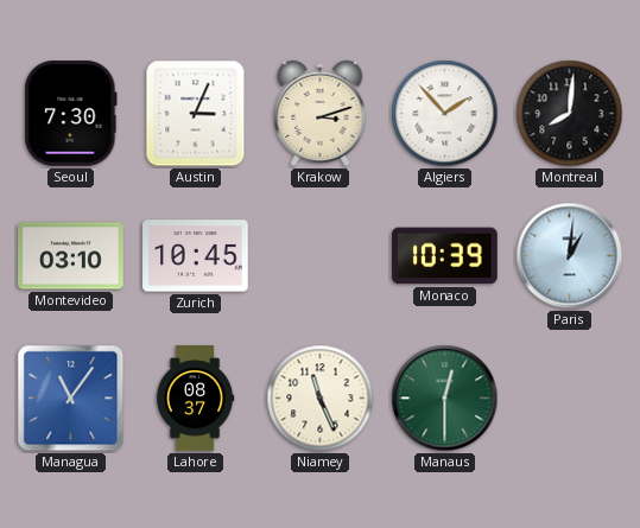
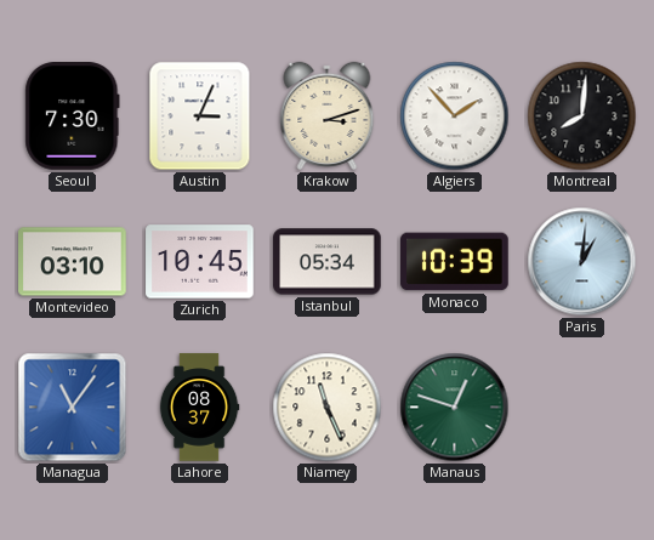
Istanbul: none -> 05:34 (328, 262)
Manaus: 12:30 -> 12:48 (455, 408)
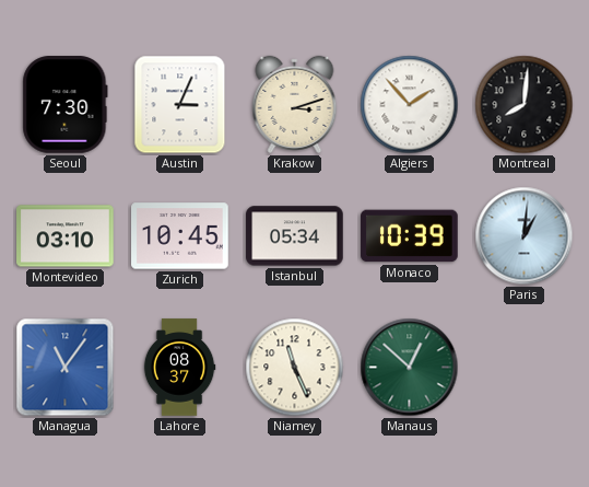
Manaus: 12:48 -> 12:52 (410, 368)
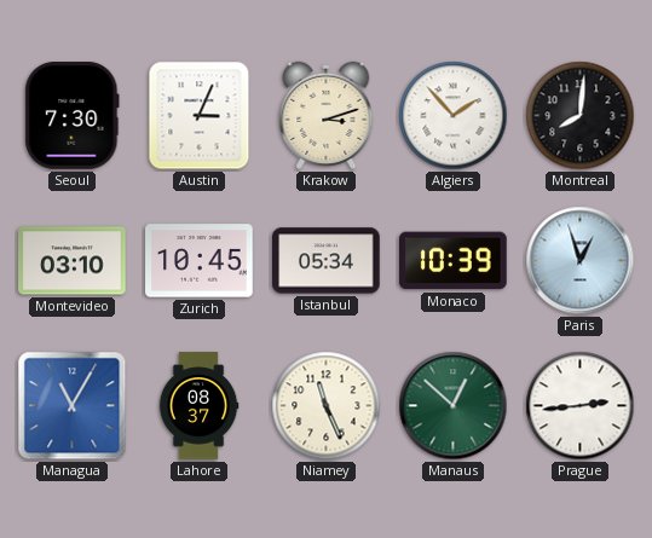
Paris: 1:01 -> 12:57 (581, 261)
Managua: 11:06 -> 11:05 (73, 406)
Prague: none -> 2:44 (581, 406)
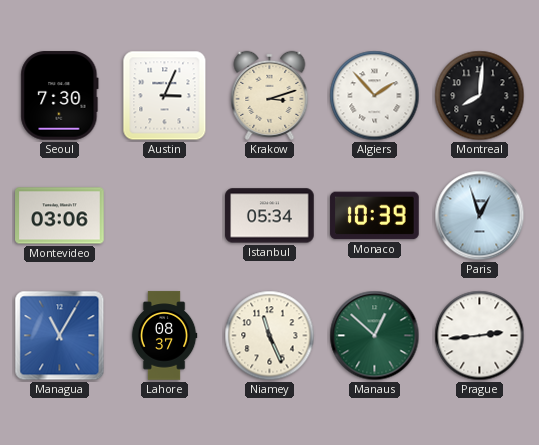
Montevideo: 03:10 -> 03:06 (60, 216)
Zurich: 10:45 -> none (200, 261)
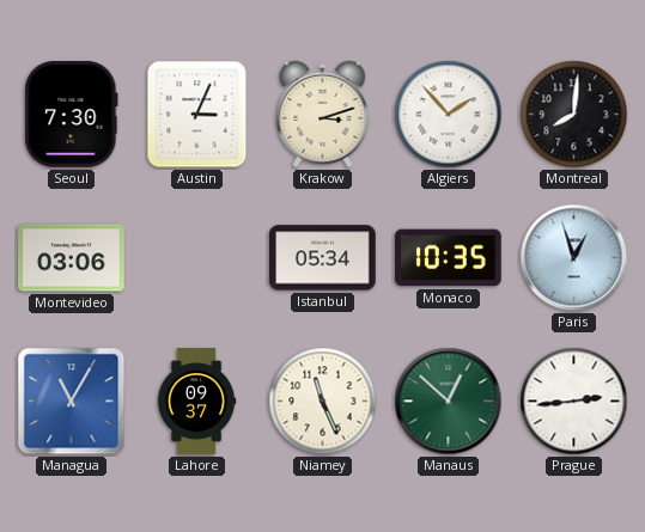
Monaco: 10:39 -> 10:35 (449, 258)
Lahore: 08:37 -> 09:37 (196, 402)
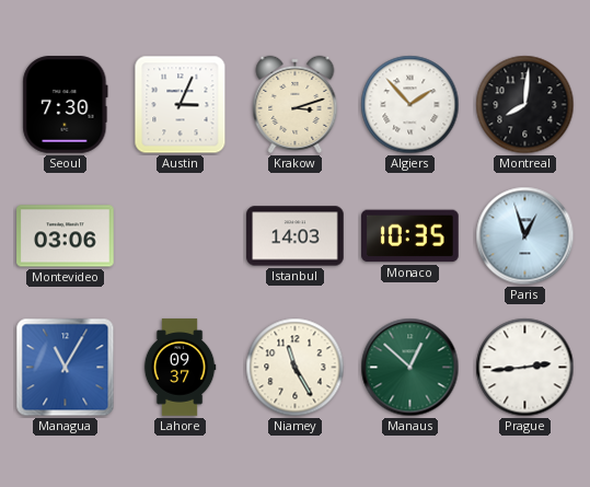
Istanbul: 05:34 -> 14:03 (296, 236)
Niamey: 11:26 -> 11:25 (296, 368)
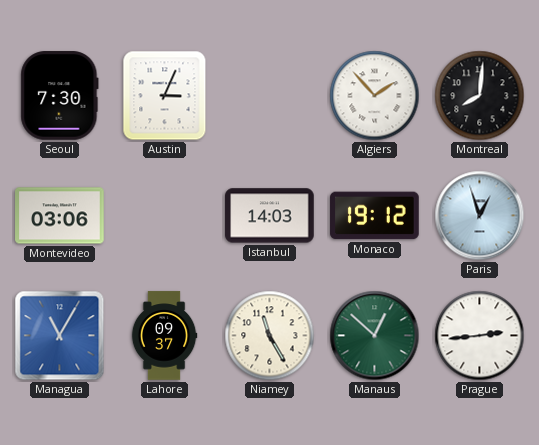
Krakow: 3:12 -> none (296, 104)
Monaco: 10:35 -> 19:12 (375, 216)
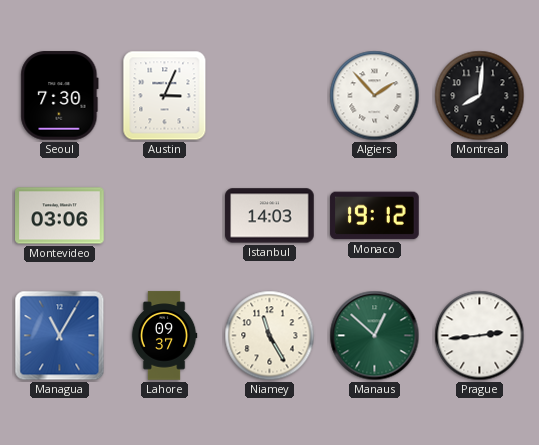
Paris: 12:57 -> none (480, 216)
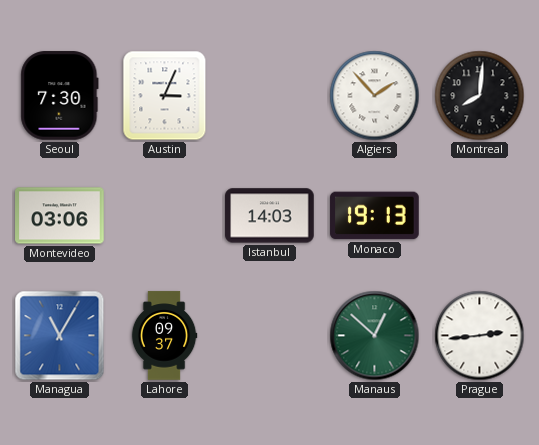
Monaco: 19:12 -> 19:13 (375, 216)
Niamey: 11:25 -> none (270, 336)
